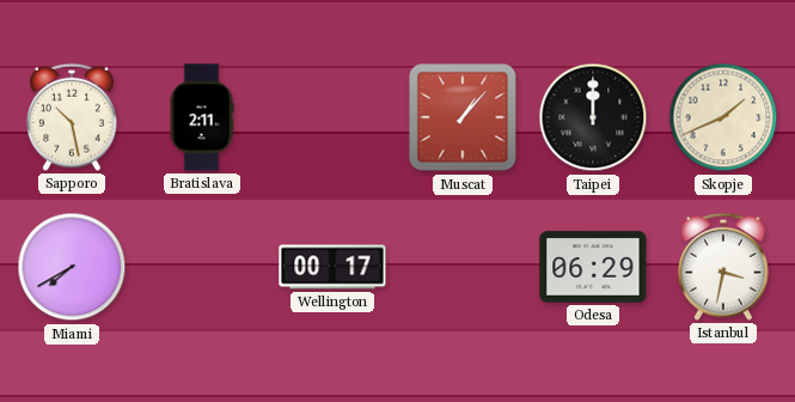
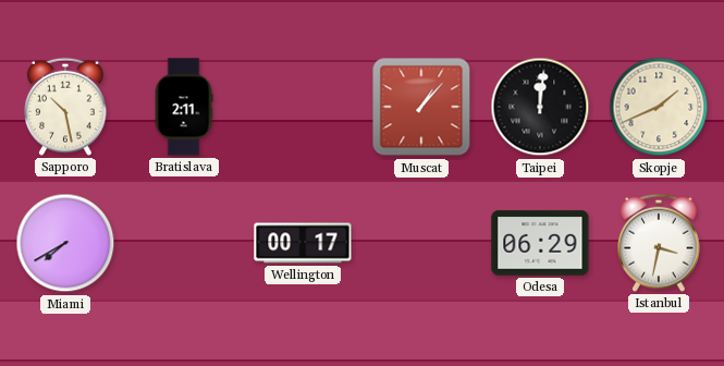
Taipei: 12:00 -> 12:01 (540, 107)
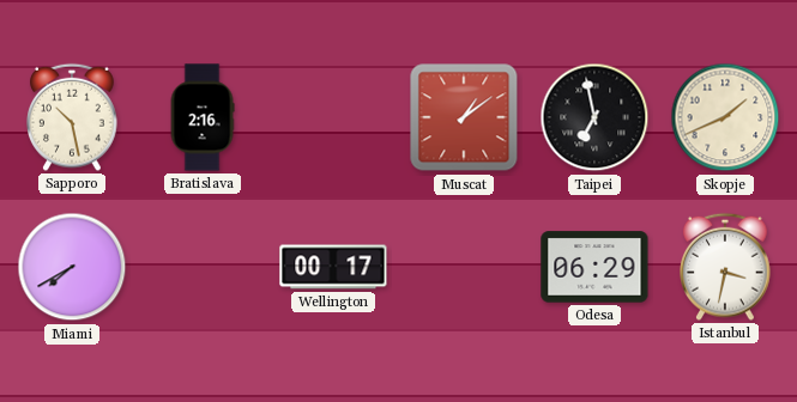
Bratislava: 2:11 -> 2:16 (203, 117)
Muscat: 1:07 -> 1:09 (464, 117)
Taipei: 12:01 -> 6:58 (594, 117)
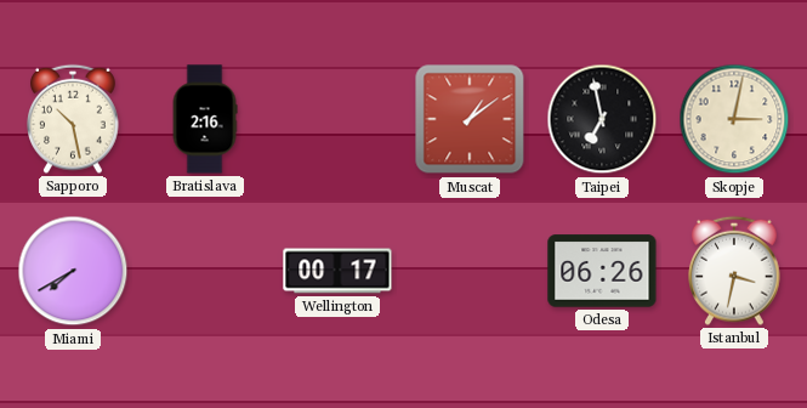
Skopje: 1:41 -> 3:02 (734, 119)
Odesa: 06:29 -> 06:26 (602, 271)
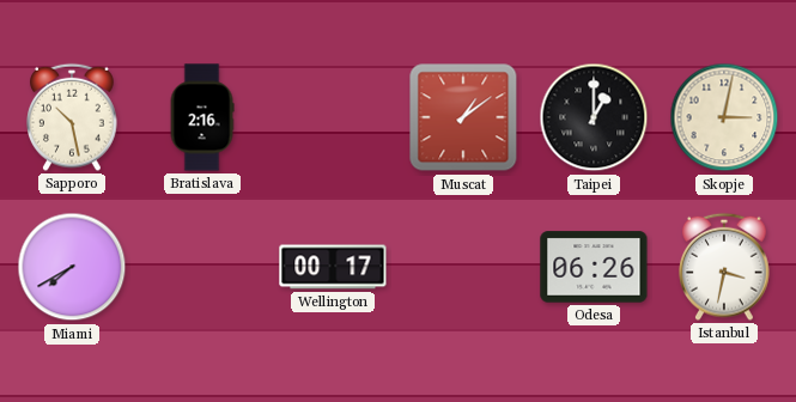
Taipei: 6:58 -> 1:00 (594, 117)
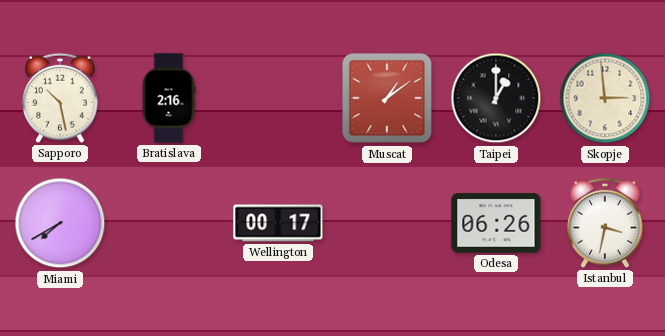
Skopje: 3:02 -> 2:59 (605, 98)
